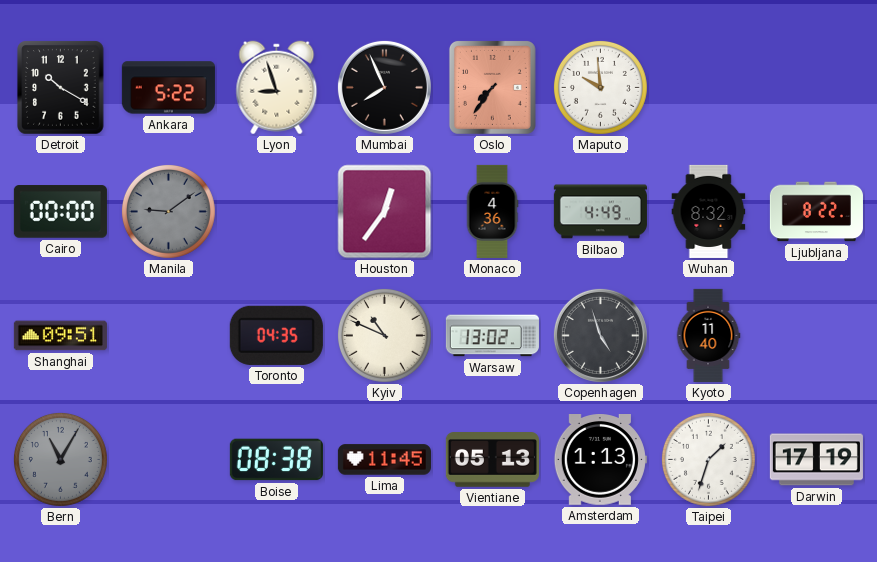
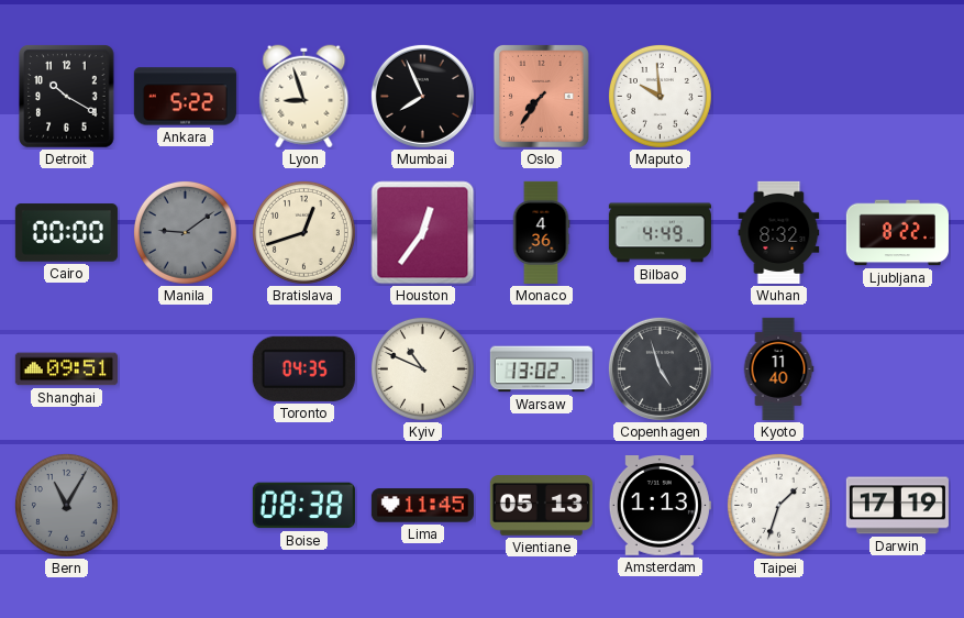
Bratislava: none -> 12:42 (303, 232)
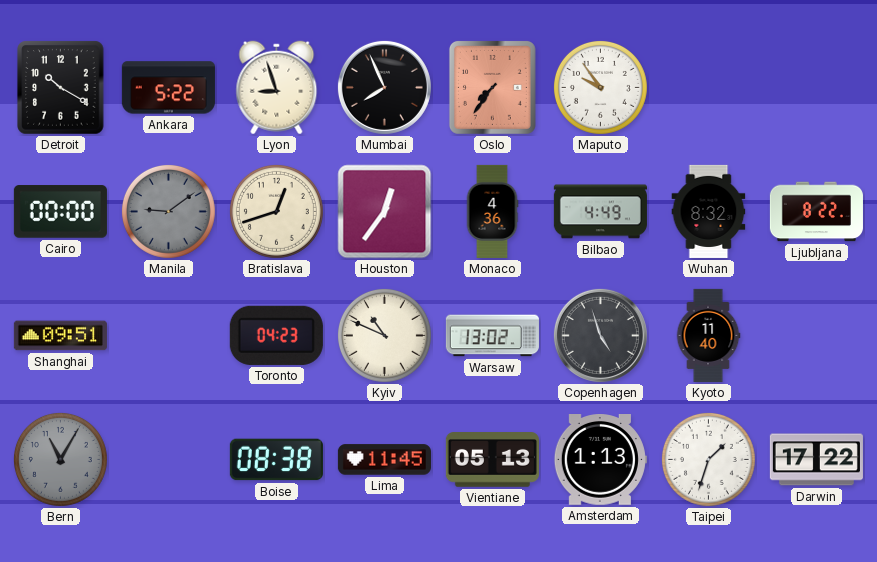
Maputo: 9:59 -> 9:54 (600, 87)
Toronto: 04:35 -> 04:23 (276, 335)
Darwin: 17:19 -> 17:22 (816, 460)
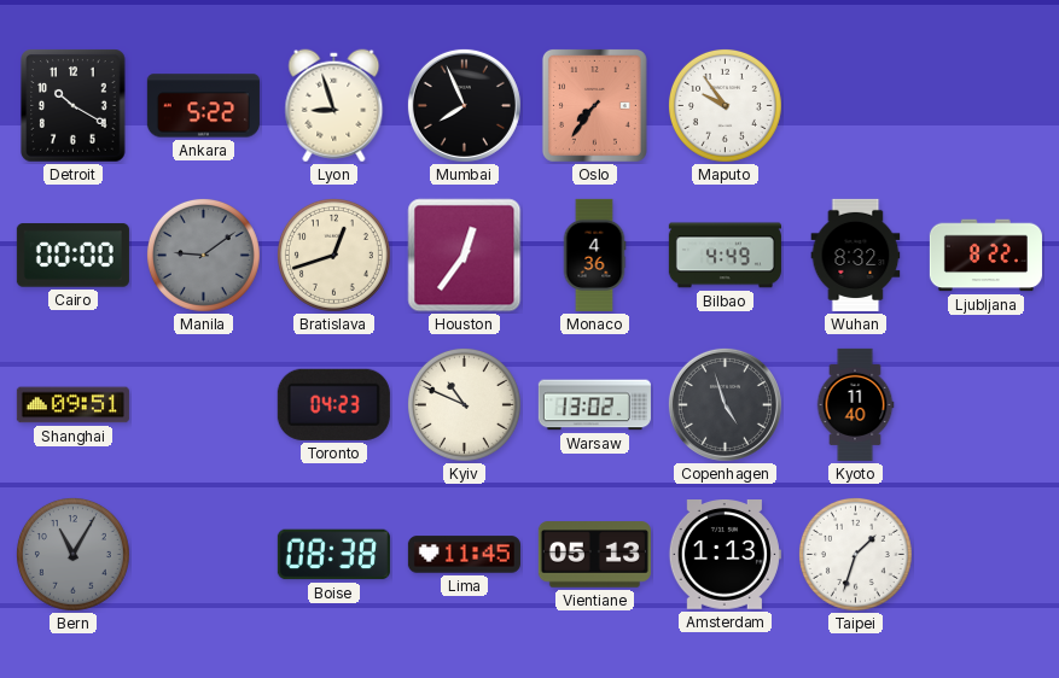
Darwin: 17:22 -> none (816, 460)
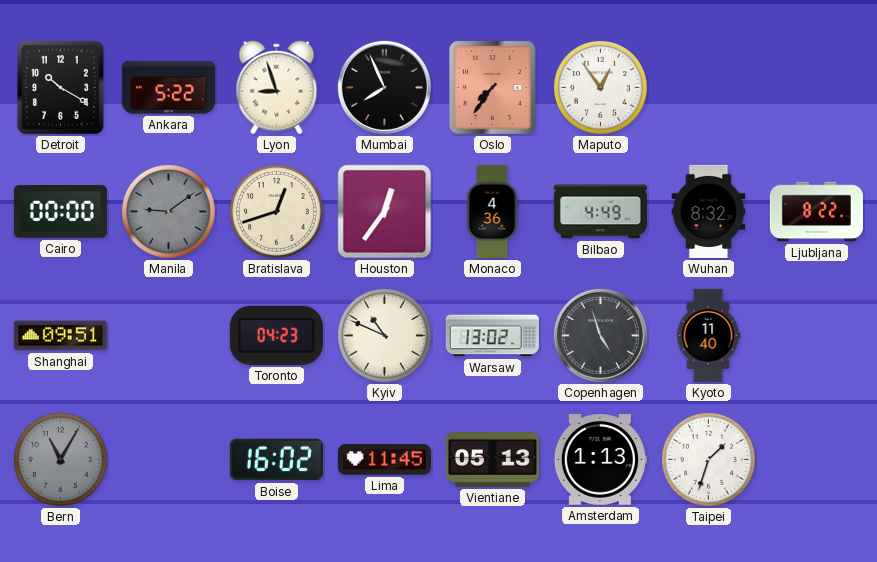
Maputo: 9:54 -> 12:54 (600, 87)
Boise: 08:38 -> 16:02 (276, 460)
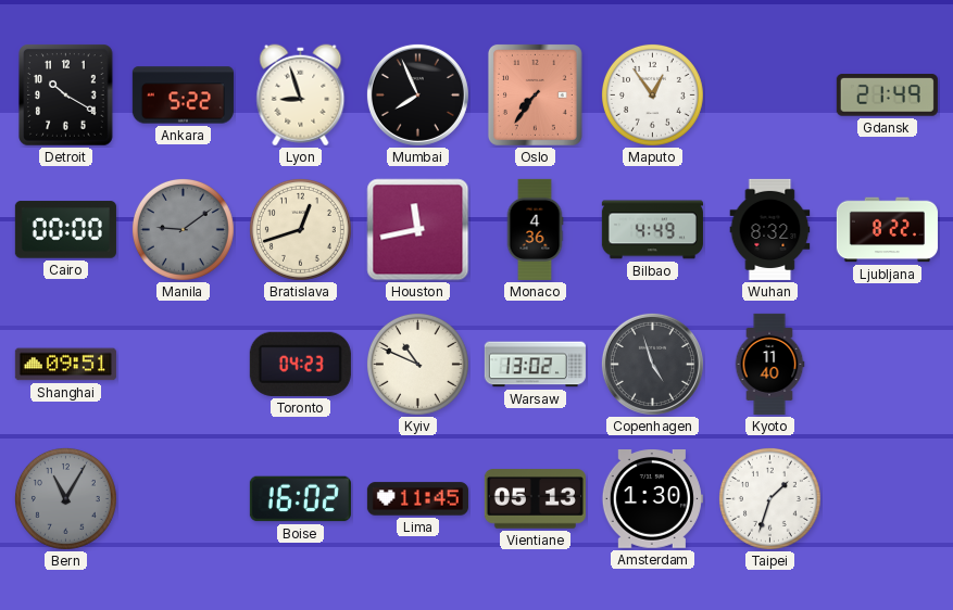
Gdansk: none -> 21:49 (887, 96)
Houston: 12:36 -> 11:43 (418, 230)
Amsterdam: 1:13 -> 1:30 (652, 499)
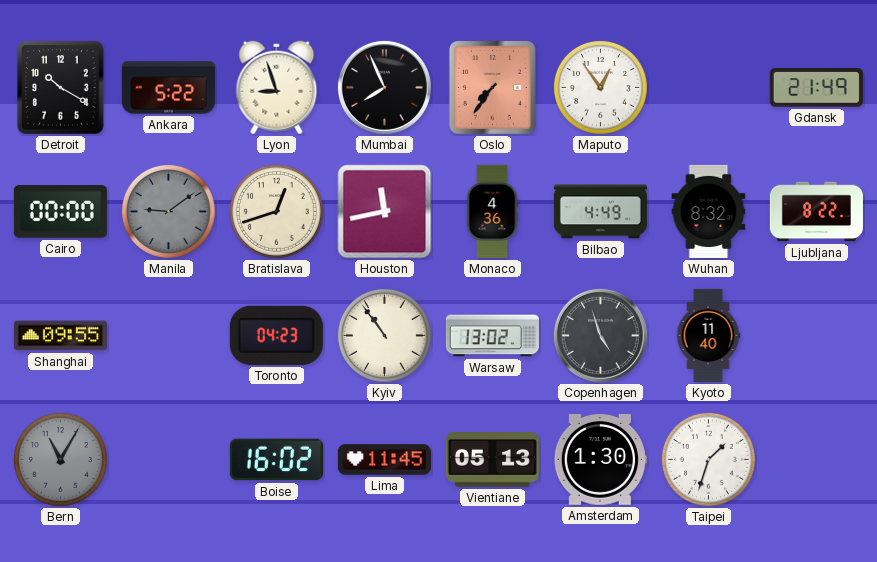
Shanghai: 09:51 -> 09:55 (60, 336)
Kyiv: 10:49 -> 10:54 (384, 335)
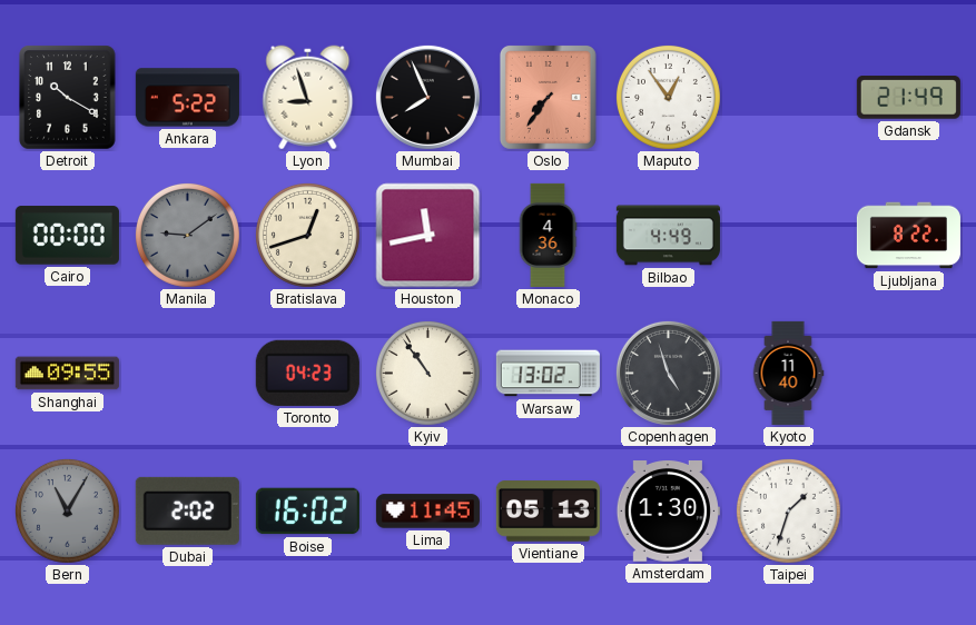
Wuhan: 8:32 -> none (709, 211)
Dubai: none -> 2:02 (187, 510)
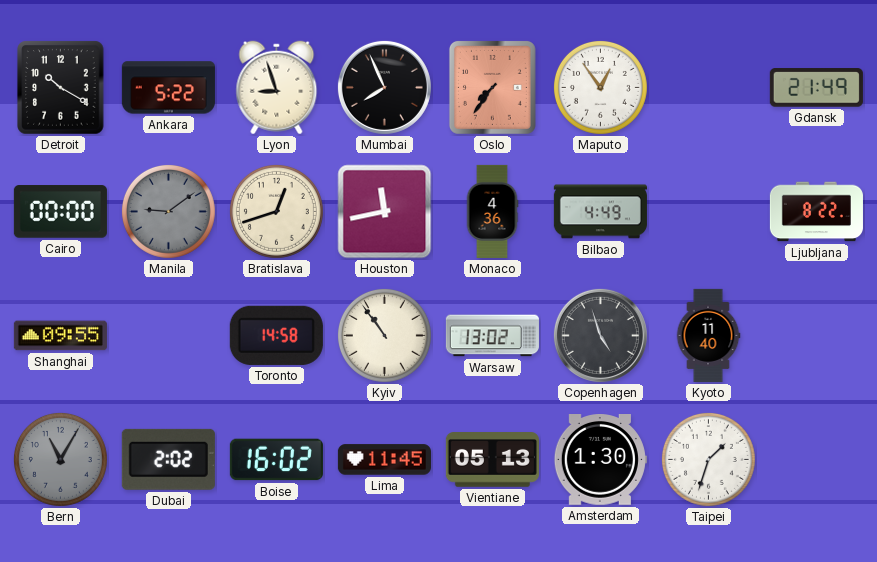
Toronto: 04:23 -> 14:58 (276, 335)
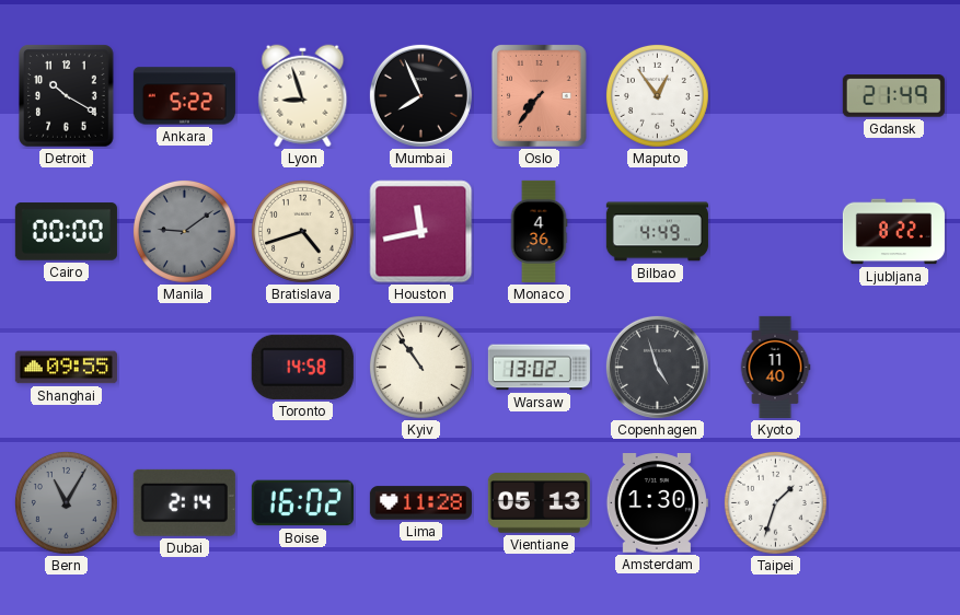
Bratislava: 12:42 -> 4:42 (302, 231)
Dubai: 2:02 -> 2:14 (184, 502)
Lima: 11:45 -> 11:28 (420, 503)
